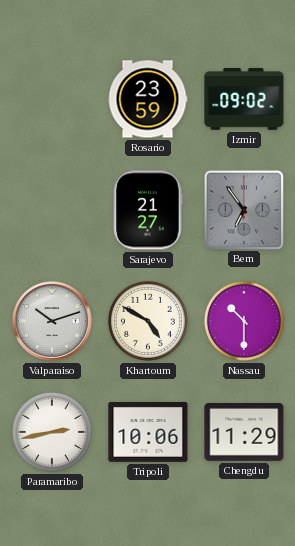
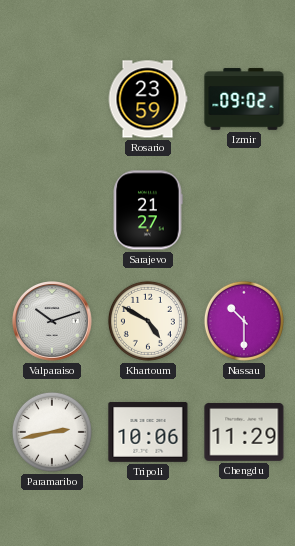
Bern: 6:54 -> none (243, 209)
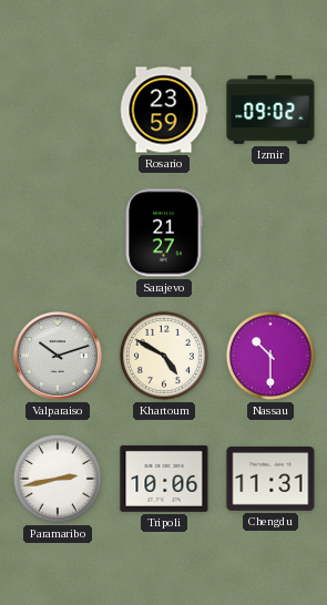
Chengdu: 11:29 -> 11:31 (270, 479)
